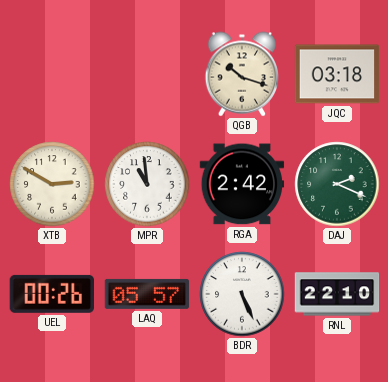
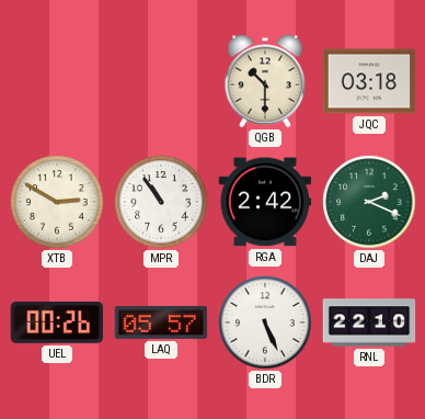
QGB: 10:18 -> 10:30 (265, 81)
MPR: 10:59 -> 10:54 (161, 202)
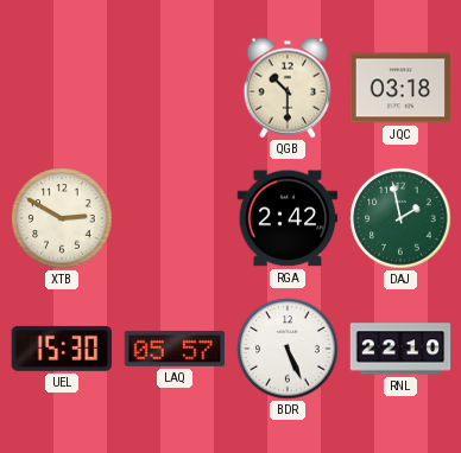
MPR: 10:54 -> none (161, 202)
DAJ: 2:19 -> 1:58 (400, 218)
UEL: 00:26 -> 15:30 (61, 349)
